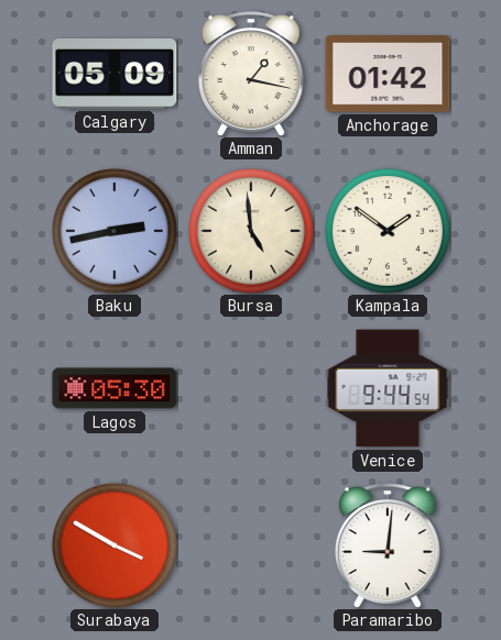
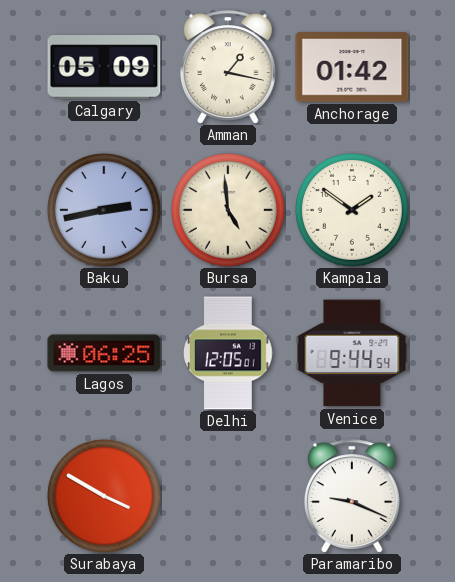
Lagos: 05:30 -> 06:25 (104, 353)
Delhi: none -> 12:05 (229, 353)
Paramaribo: 9:01 -> 9:19 (352, 496)
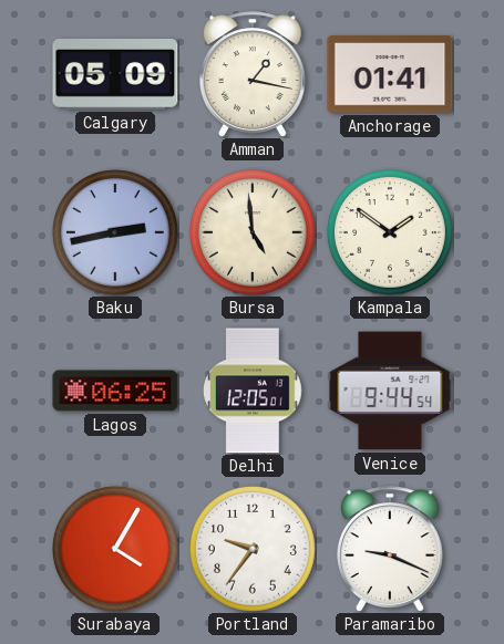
Anchorage: 01:42 -> 01:41 (390, 74)
Surabaya: 3:50 -> 4:05 (115, 549)
Portland: none -> 9:36 (253, 549)
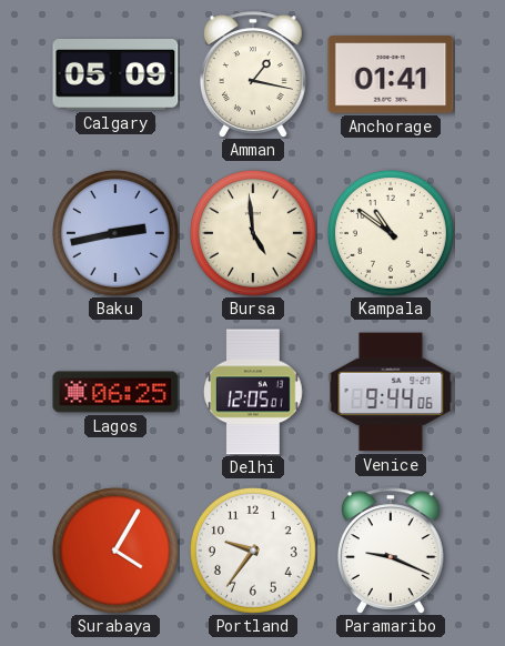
Kampala: 1:51 -> 10:51 (391, 233)
Venice: 9:44:54 -> 9:44:06 (391, 392)
